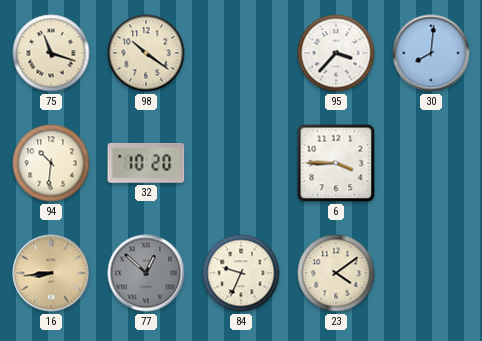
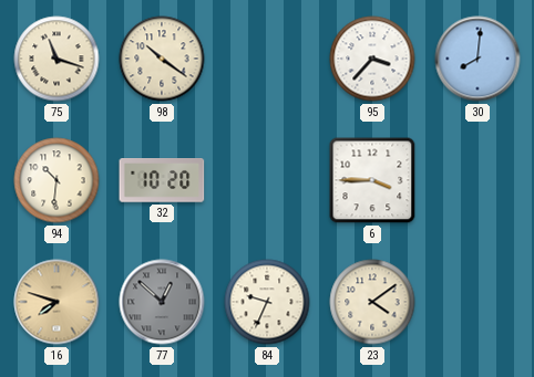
16: 8:44 -> 7:48 (57, 302)
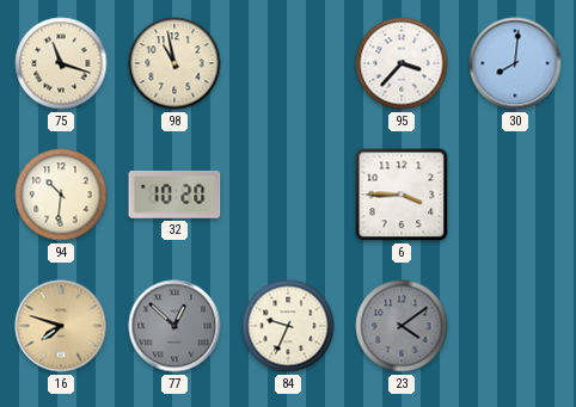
98: 10:21 -> 10:58 (174, 63)
23 dial: cream -> grey (402, 326)
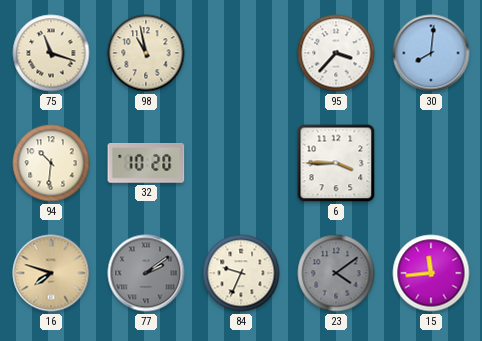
77: 12:52 -> 2:09 (146, 273)
15: none -> 11:44 (431, 273)
